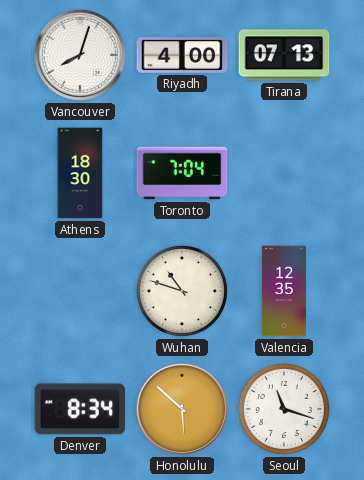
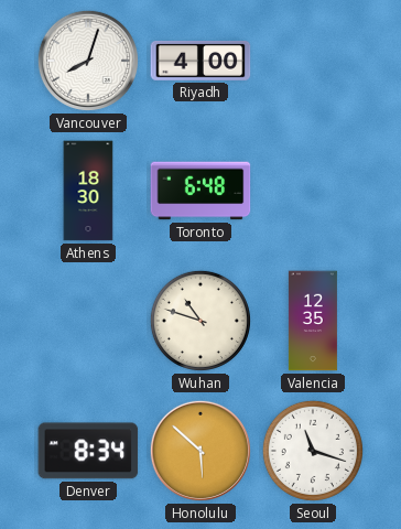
Tirana: 07:13 -> none (284, 55)
Toronto: 7:04 -> 6:48 (201, 191)
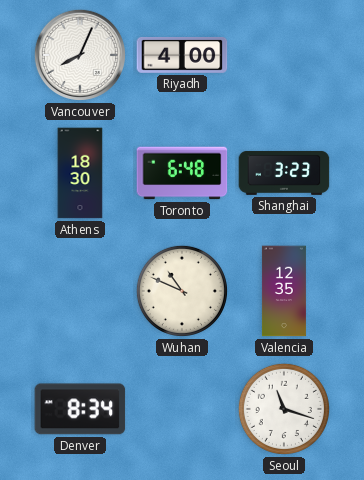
Vancouver: 8:03 -> 8:04 (80, 55)
Shanghai: none -> 3:23 (284, 173)
Wuhan: 10:48 -> 10:49 (182, 291)
Honolulu: 5:52 -> none (201, 451)
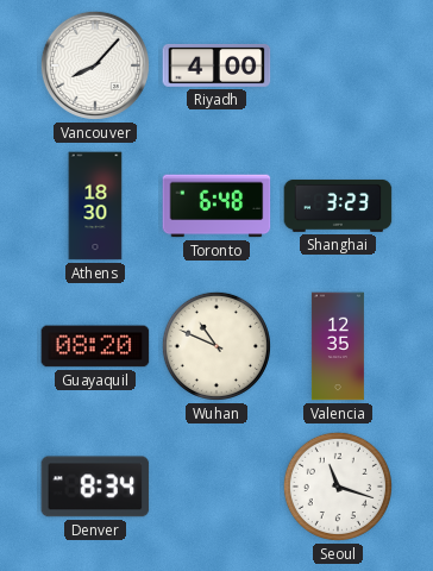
Vancouver: 8:04 -> 8:07 (95, 65)
Guayaquil: none -> 08:20 (95, 346)
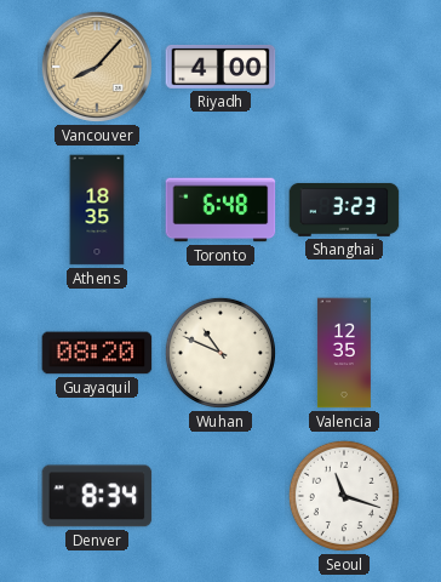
Vancouver dial: white -> champagne (97, 67)
Athens: 18:30 -> 18:35 (97, 210)
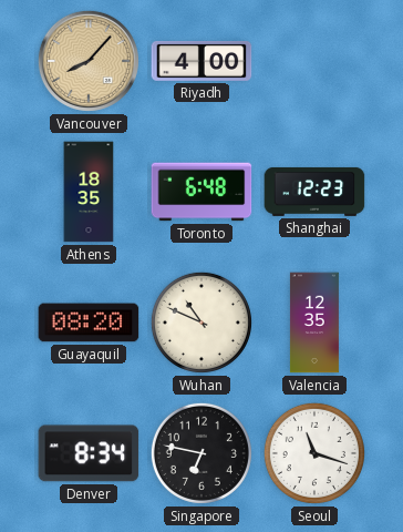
Shanghai: 3:23 -> 12:23 (314, 192)
Singapore: none -> 6:47 (201, 453)
